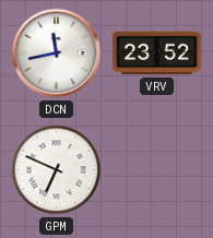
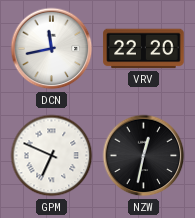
VRV: 23:52 -> 22:20 (144, 49)
NZW: none -> 12:32 (144, 156)
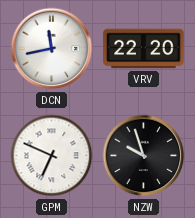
NZW: 12:32 -> 9:57 (144, 156)
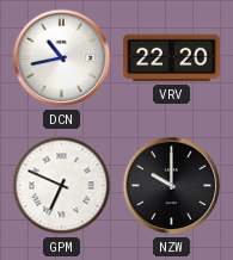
DCN: 11:43 -> 10:43 (62, 58)
NZW: 9:57 -> 10:00 (172, 186)
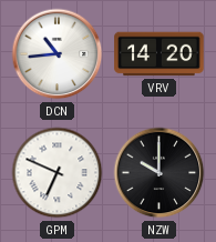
DCN: 10:43 -> 10:44 (58, 54)
VRV: 22:20 -> 14:20 (160, 54)
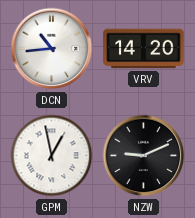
GPM: 6:49 -> 12:58 (52, 156)
NZW: 10:00 -> 9:11 (144, 156)
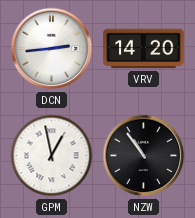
DCN: 10:44 -> 2:44 (52, 49)
NZW: 9:11 -> 10:54 (144, 156)
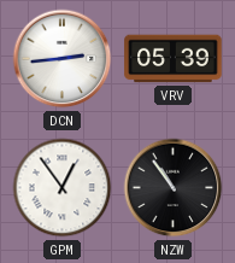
VRV: 14:20 -> 05:39 (174, 59)
GPM: 12:58 -> 12:54 (63, 188)
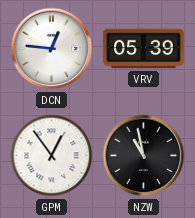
DCN: 2:44 -> 12:46 (52, 49)
NZW: 10:54 -> 10:58 (144, 156)
